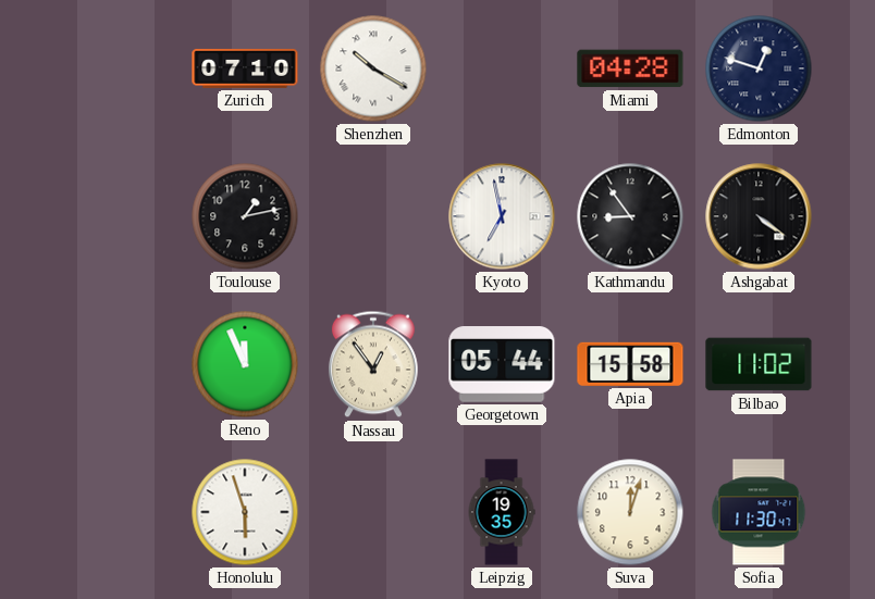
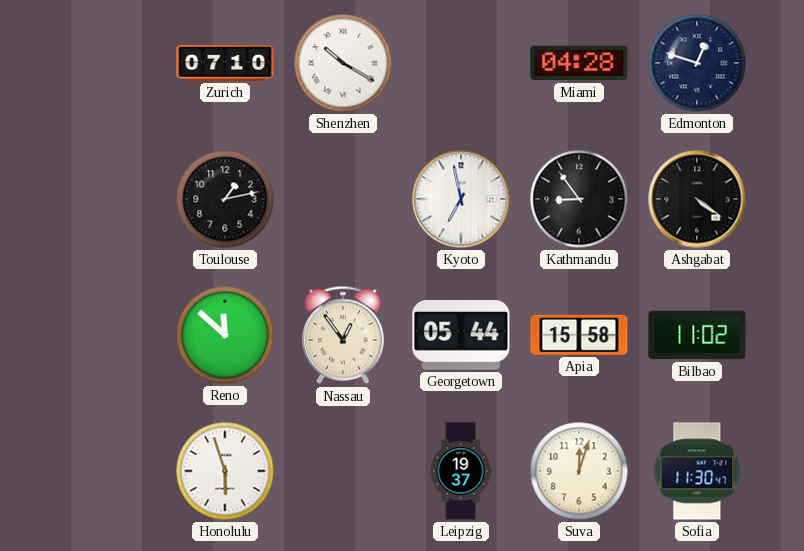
Reno: 11:56 -> 11:52 (225, 335)
Leipzig: 19:35 -> 19:37 (461, 471)
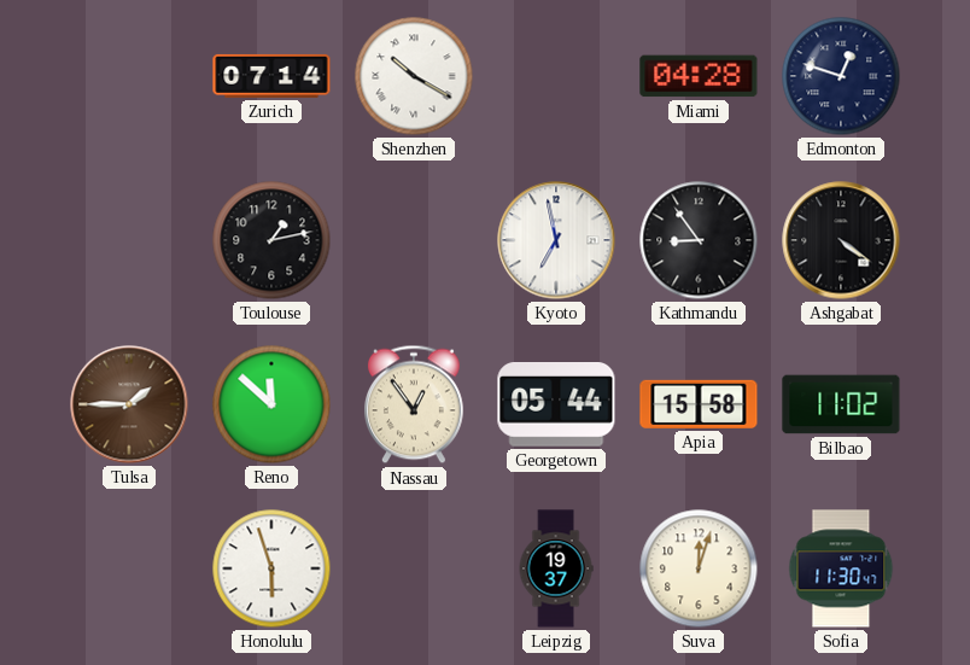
Zurich: 07:10 -> 07:14 (271, 76)
Tulsa: none -> 1:45 (129, 404)
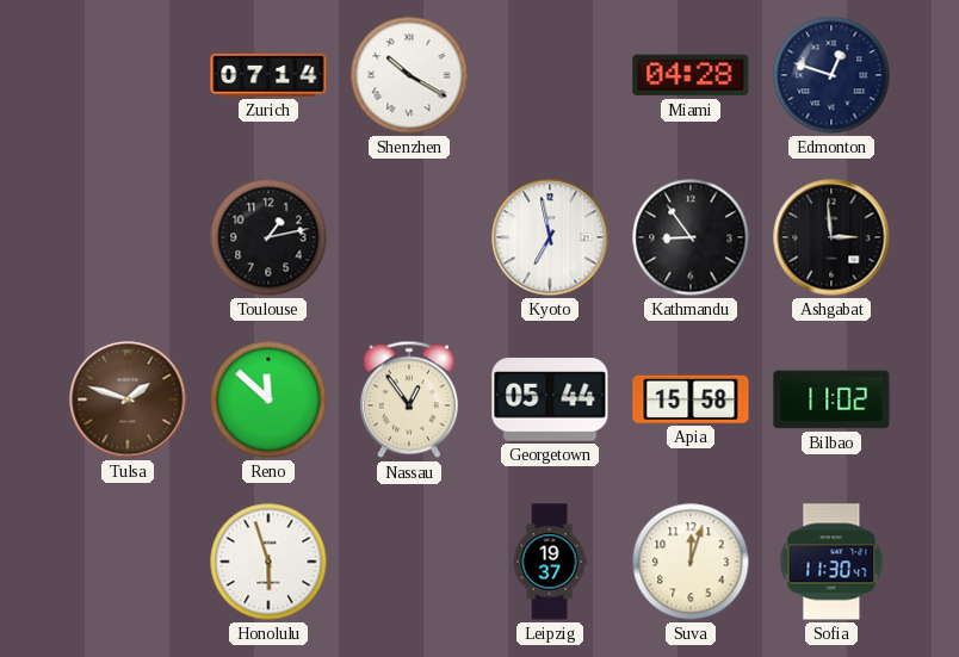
Ashgabat: 4:21 -> 2:59 (831, 237)
Tulsa: 1:45 -> 1:48 (128, 399)
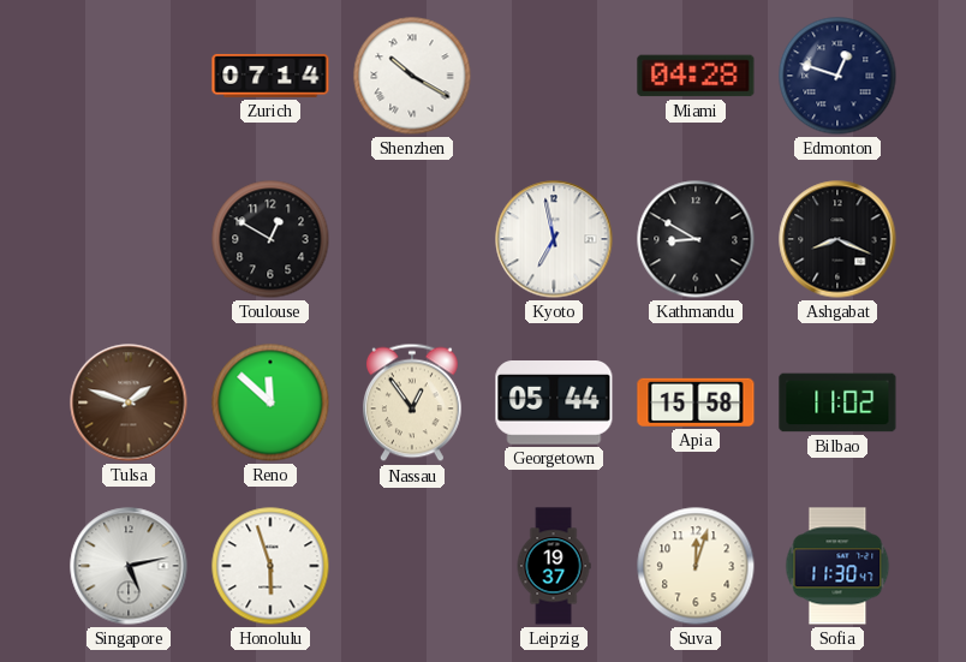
Toulouse: 1:13 -> 12:50 (270, 239)
Kathmandu: 8:54 -> 8:50 (696, 239)
Ashgabat: 2:59 -> 8:19 (837, 239)
Singapore: none -> 5:13 (129, 566)
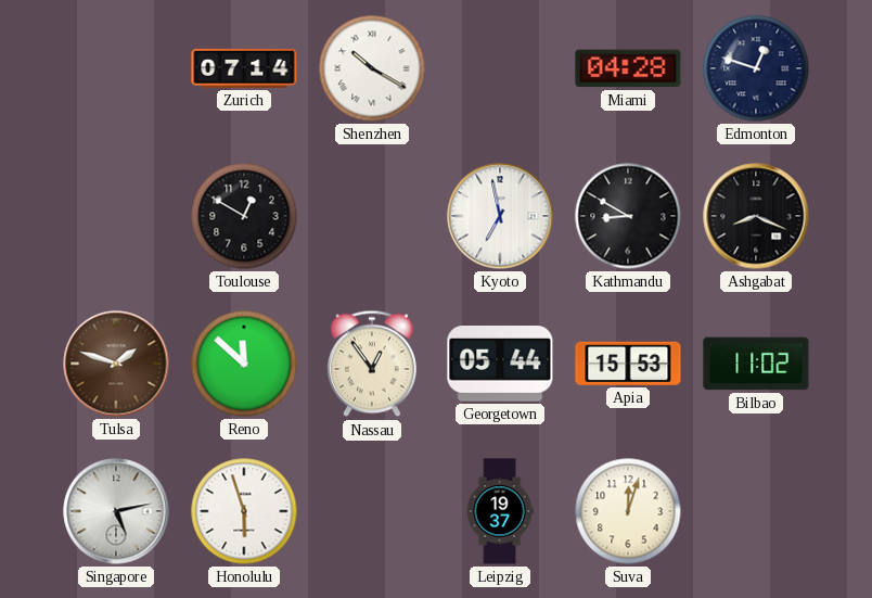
Apia: 15:58 -> 15:53 (628, 364)
Sofia: 11:30 -> none (837, 566)
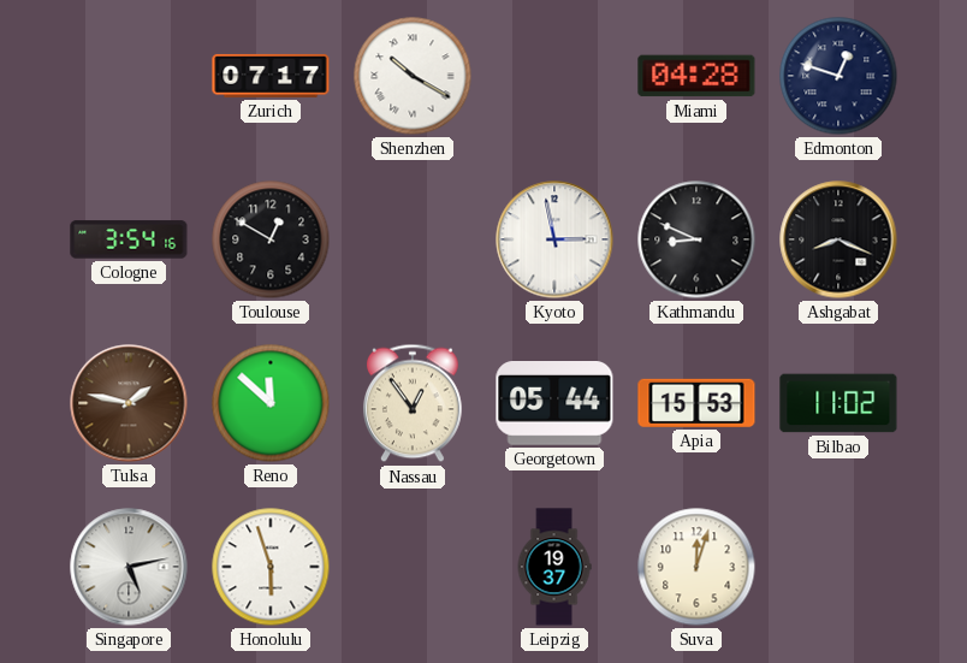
Zurich: 07:14 -> 07:17 (271, 76)
Cologne: none -> 3:54 (129, 239)
Kyoto: 6:58 -> 2:58 (554, 239)
Kathmandu: 8:50 -> 8:49 (696, 239)
Tulsa: 1:48 -> 1:47 (129, 403)
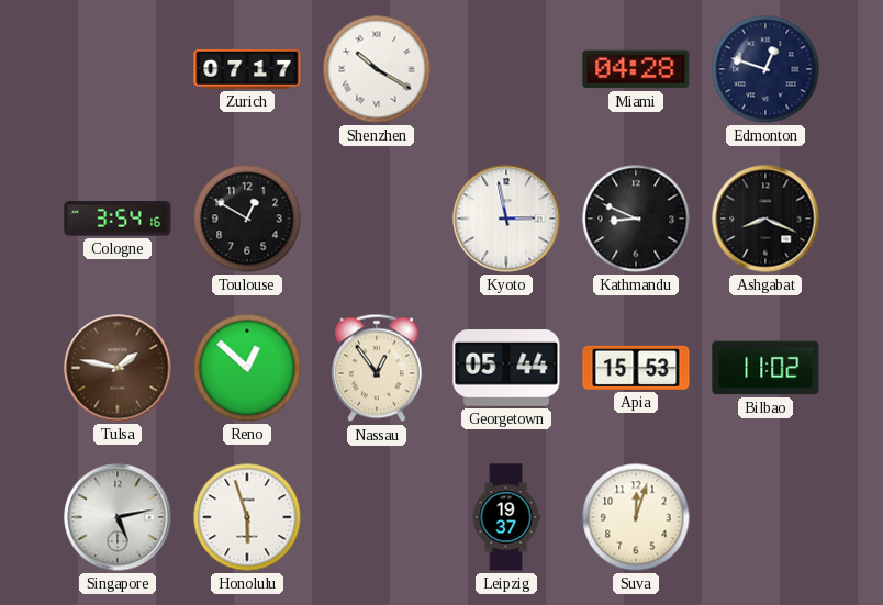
Reno: 11:52 -> 12:52 (247, 368)
